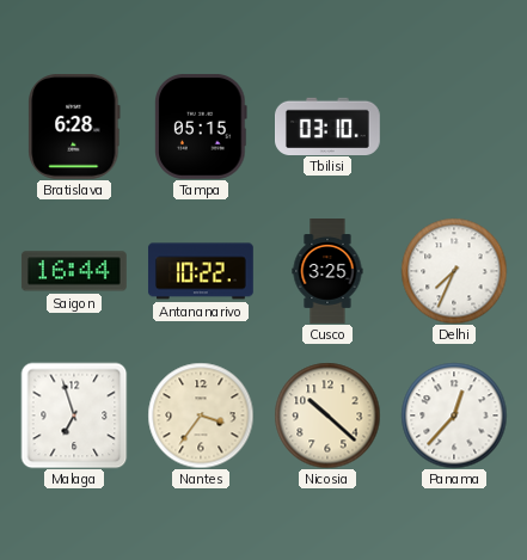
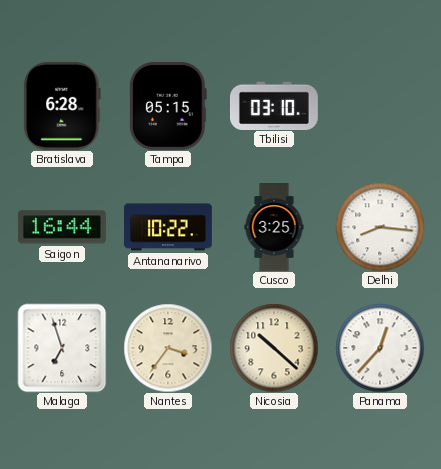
Delhi: 7:34 -> 8:16 (380, 227)
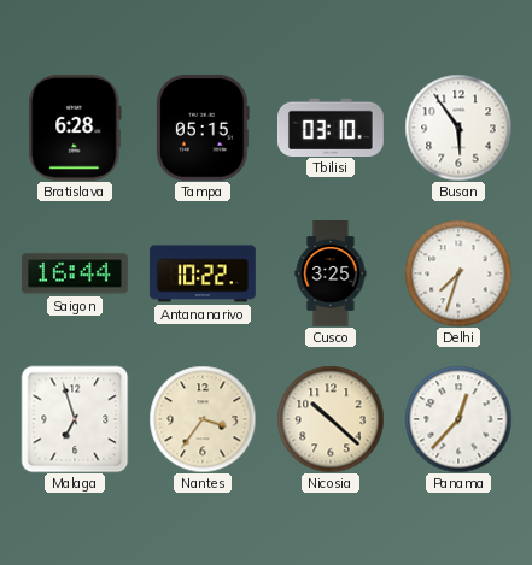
Busan: none -> 5:54 (458, 128)
Delhi: 8:16 -> 7:33 (458, 273)
